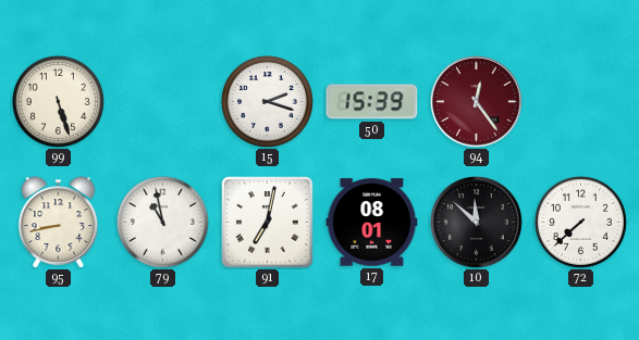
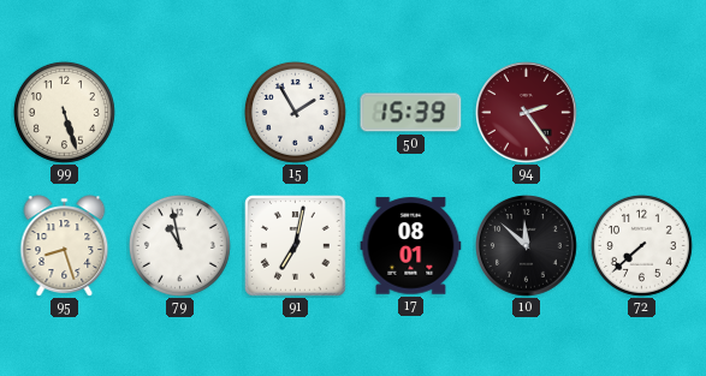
15: 2:18 -> 1:55 (295, 112)
94: 12:24 -> 2:24 (527, 113)
95: 8:43 -> 8:27 (65, 246)
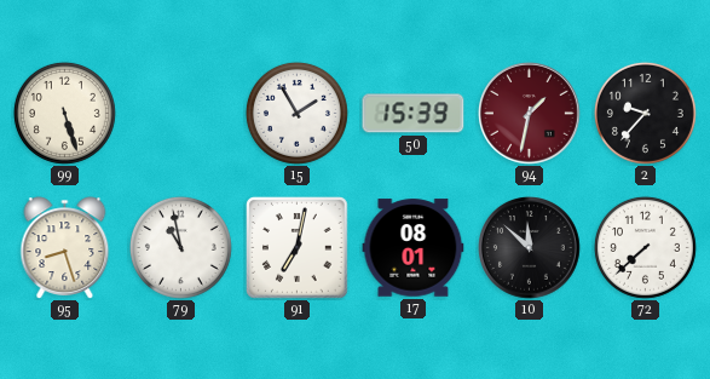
94: 2:24 -> 1:32 (530, 114)
2: none -> 9:37 (645, 113)
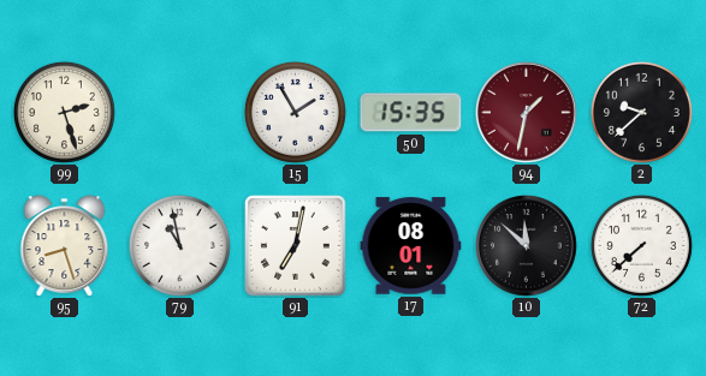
99: 5:27 -> 2:27 (64, 112)
50: 15:39 -> 15:35 (411, 113)
2: 9:37 -> 9:38 (641, 112)
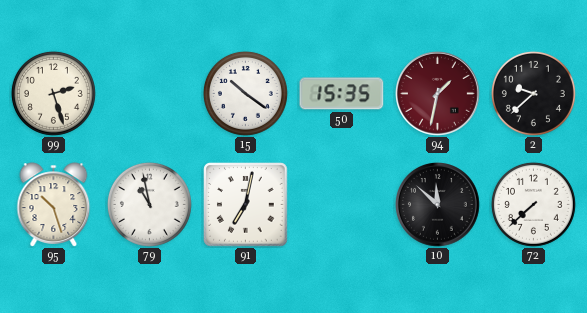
15: 1:55 -> 10:21 (245, 93)
95: 8:27 -> 10:27 (54, 205)
17: 08:01 -> none (411, 246)
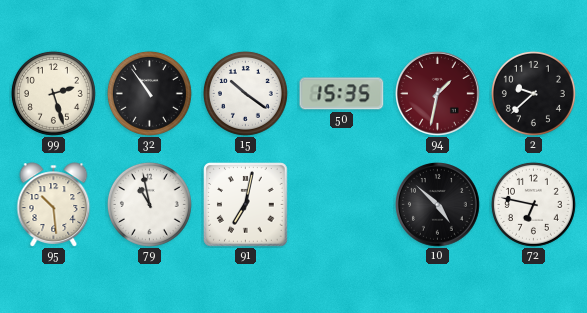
32: none -> 10:54 (149, 93)
95: 10:27 -> 10:29 (54, 205)
10: 11:52 -> 4:52 (438, 205)
72: 7:38 -> 6:47 (533, 204)
